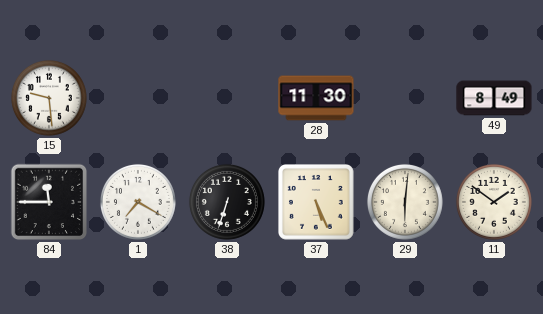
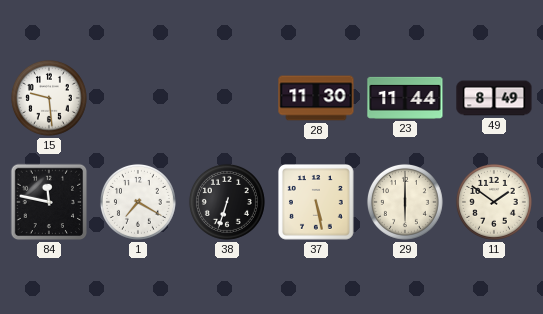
23: none -> 11:44 (405, 98)
84: 11:45 -> 11:47 (49, 202)
37: 5:26 -> 5:28 (317, 203)
29: 6:01 -> 6:00 (405, 202)
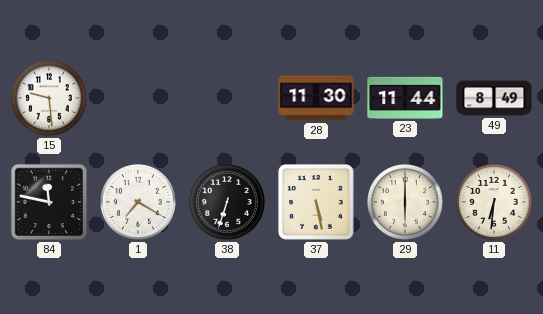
11: 1:51 -> 6:31 (494, 202)
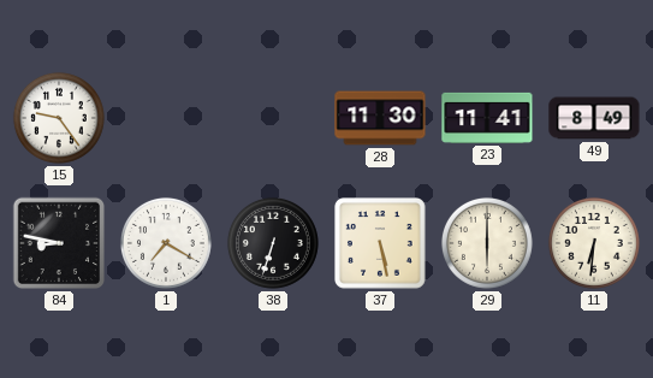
15: 9:29 -> 9:24 (59, 118)
23: 11:44 -> 11:41 (487, 118)
84: 11:47 -> 8:47 (59, 243)
